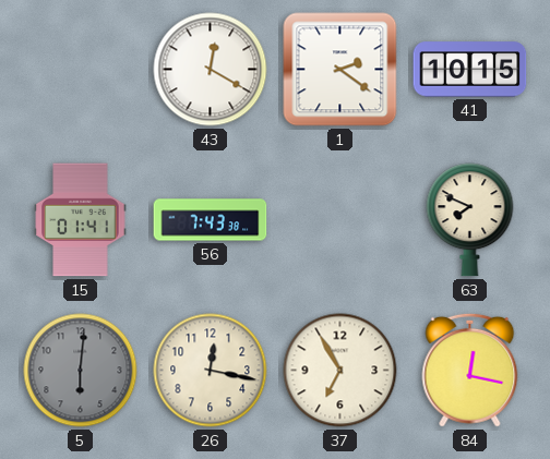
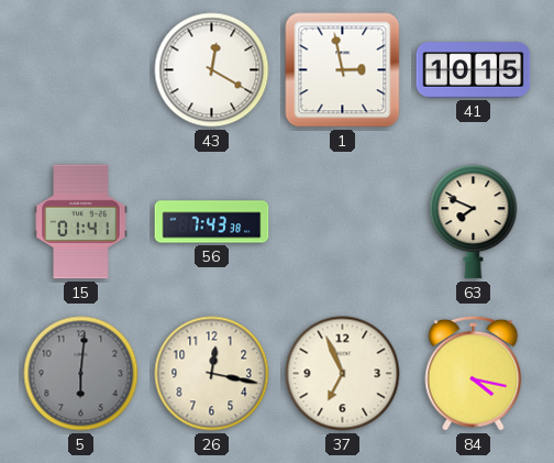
1: 2:21 -> 2:58 (343, 70)
37: 6:55 -> 6:56 (343, 374)
84: 12:17 -> 4:17 (474, 373)
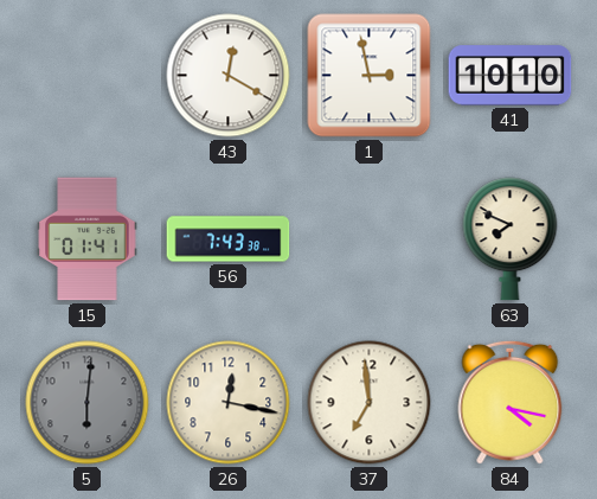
41: 10:15 -> 10:10 (511, 76)
37: 6:56 -> 6:59 (370, 403)
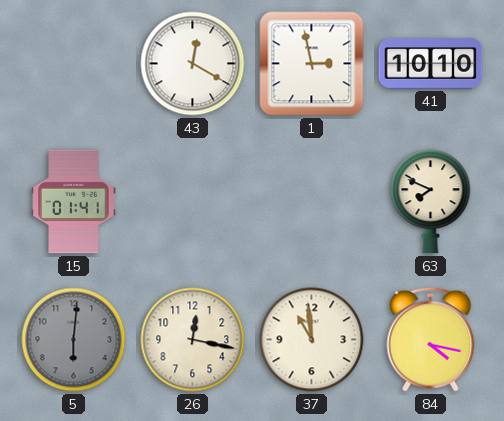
56: 7:43 -> none (229, 239)
37: 6:59 -> 10:59 (312, 340)
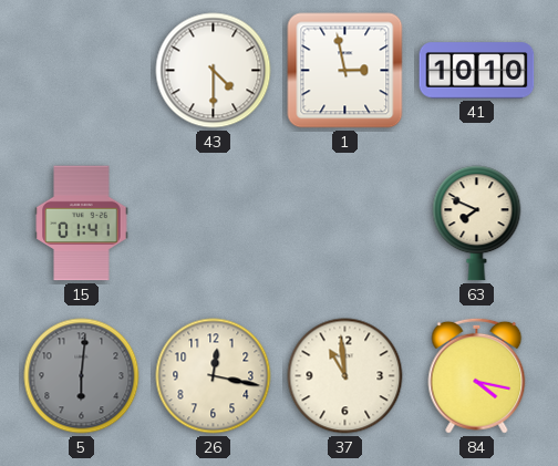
43: 12:20 -> 4:30 (214, 71)
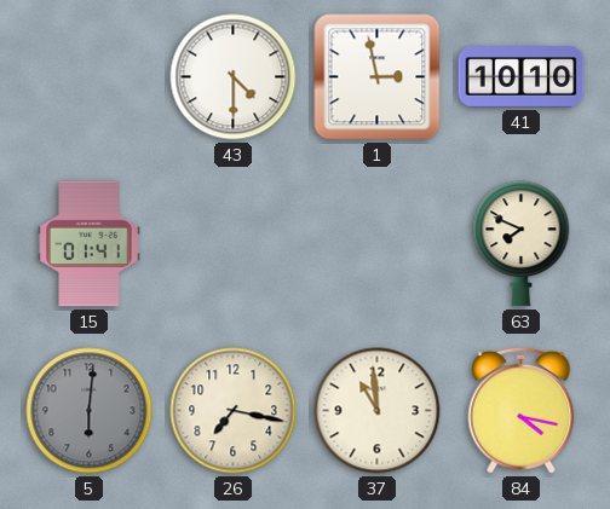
26: 12:17 -> 7:17 (234, 411)
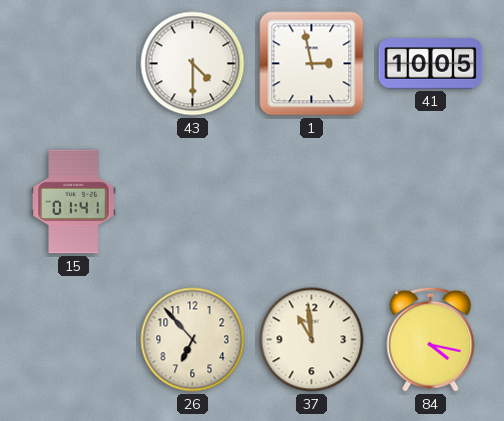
41: 10:10 -> 10:05 (431, 64)
63: 7:49 -> none (522, 244)
5: 6:01 -> none (90, 411)
26: 7:17 -> 6:53 (193, 340)
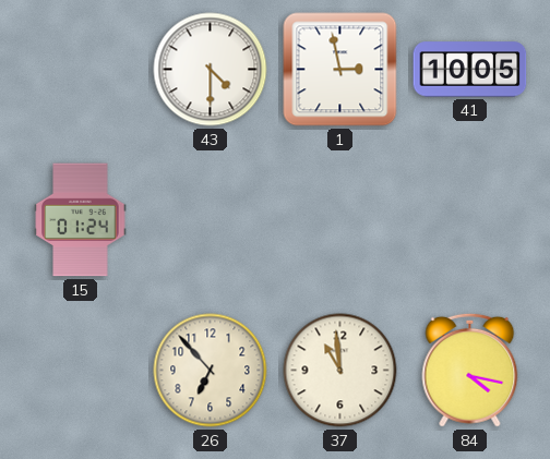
15: 01:41 -> 01:24 (81, 220)
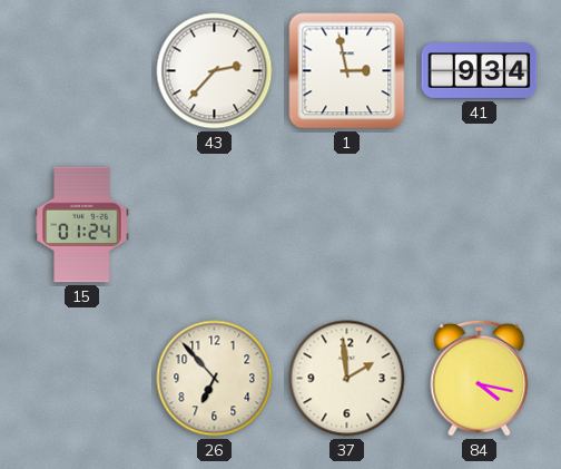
43: 4:30 -> 2:37 (215, 71)
41: 10:05 -> 9:34 (480, 71)
37: 10:59 -> 1:59 (347, 379)
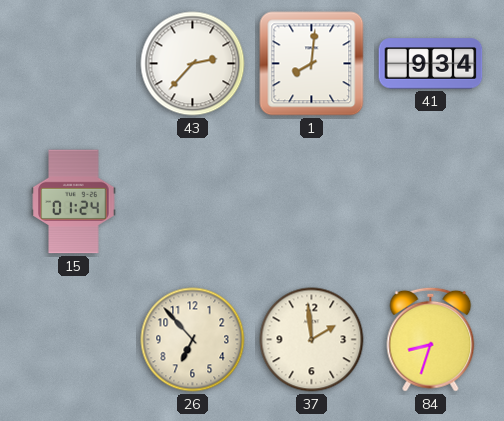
1: 2:58 -> 8:01 (312, 64)
84: 4:17 -> 8:33 (431, 339)
